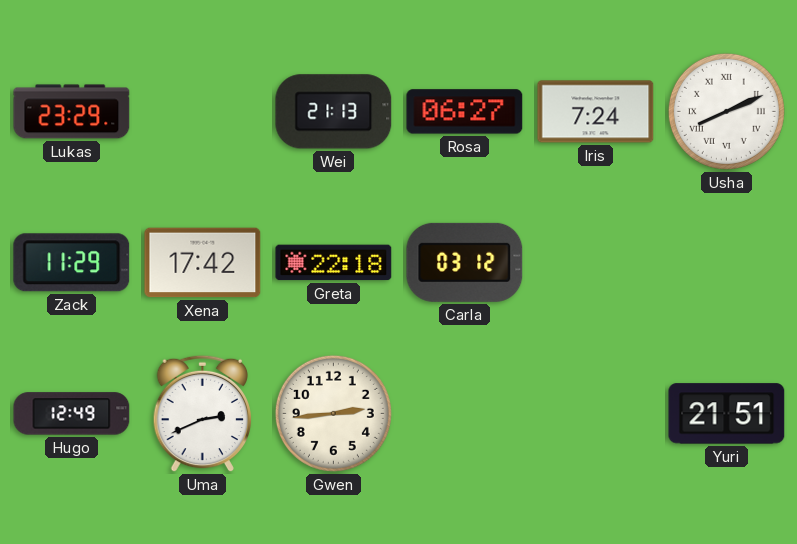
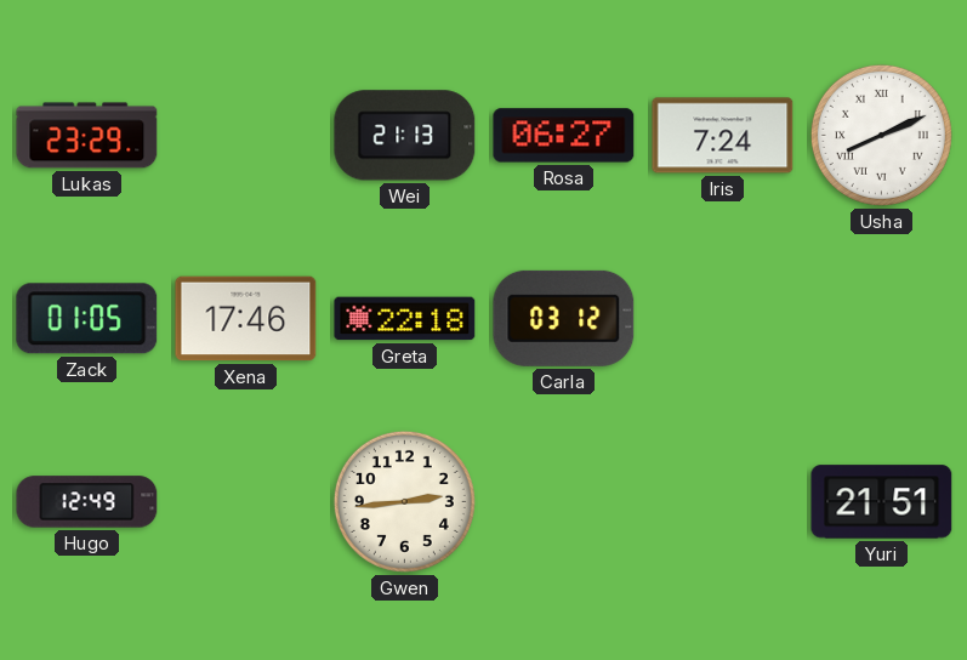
Zack: 11:29 -> 01:05 (87, 319)
Xena: 17:42 -> 17:46 (246, 319)
Uma: 2:41 -> none (202, 414)
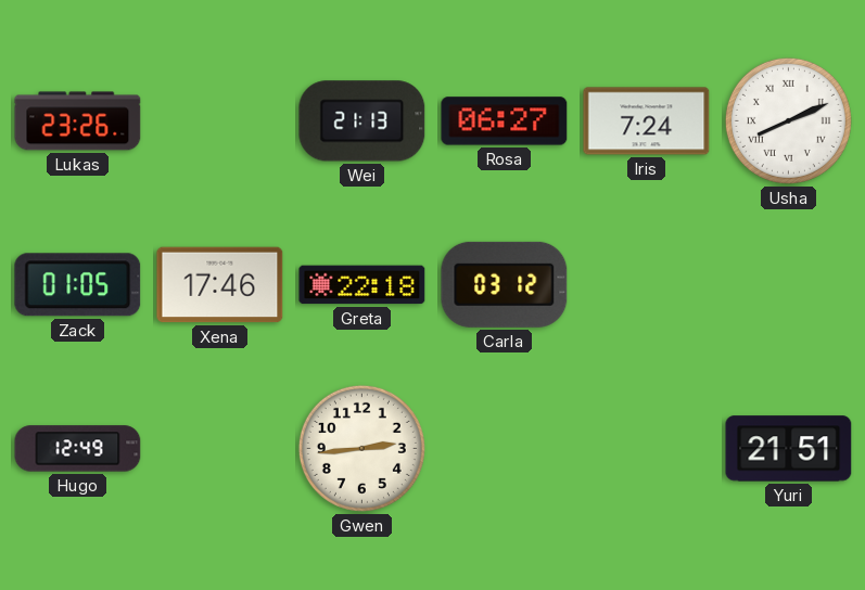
Lukas: 23:29 -> 23:26 (78, 121)
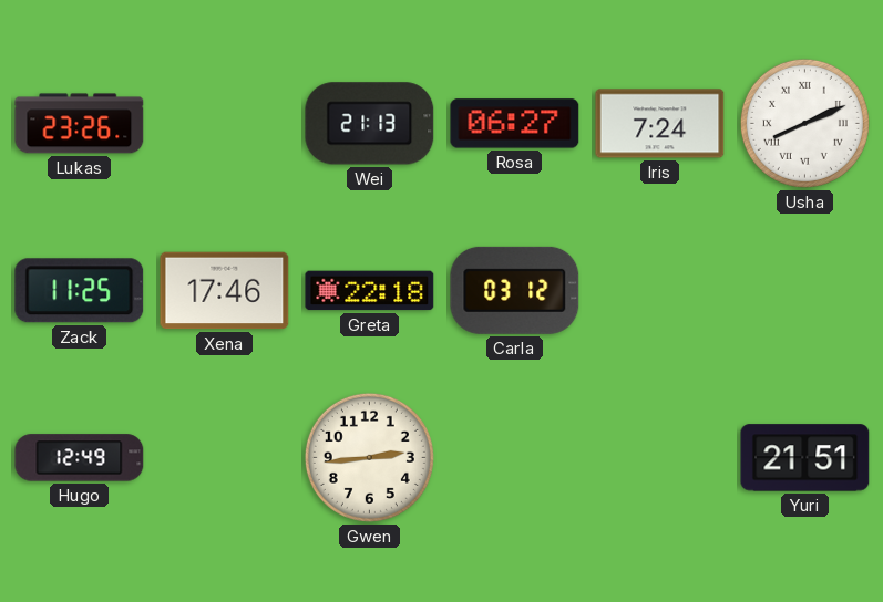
Zack: 01:05 -> 11:25 (80, 291)
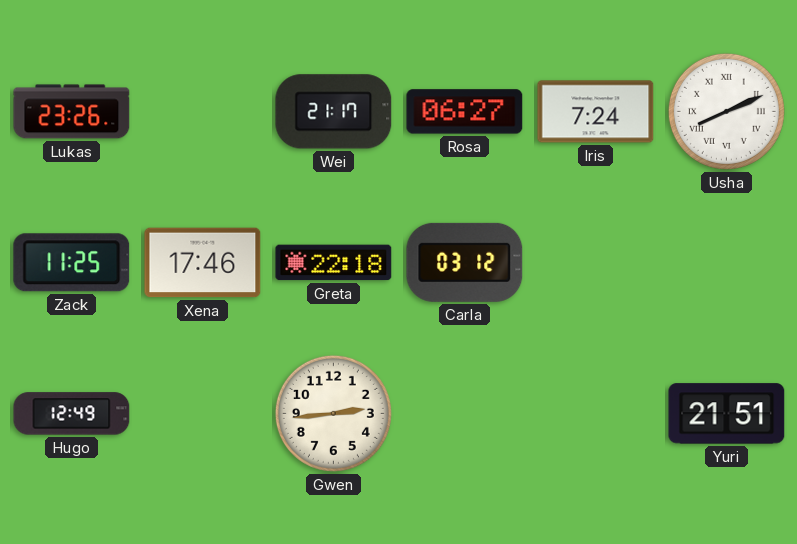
Wei: 21:13 -> 21:17 (334, 112)
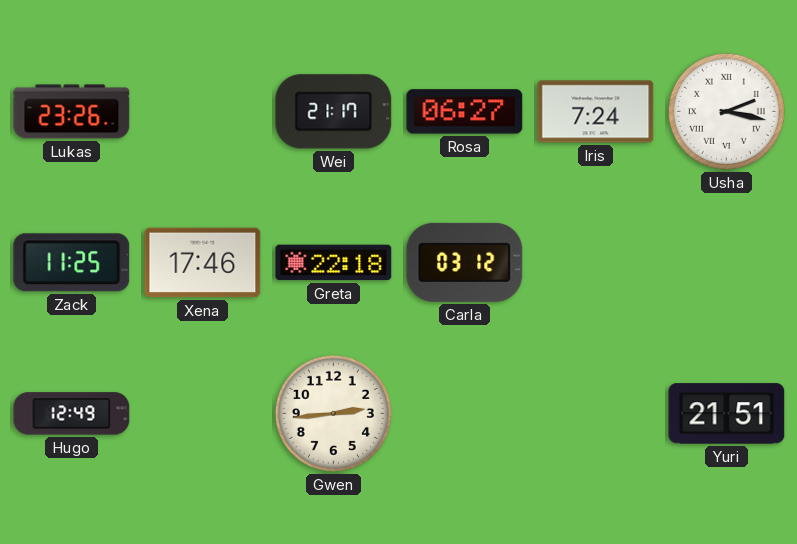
Usha: 8:11 -> 2:17 (726, 111)
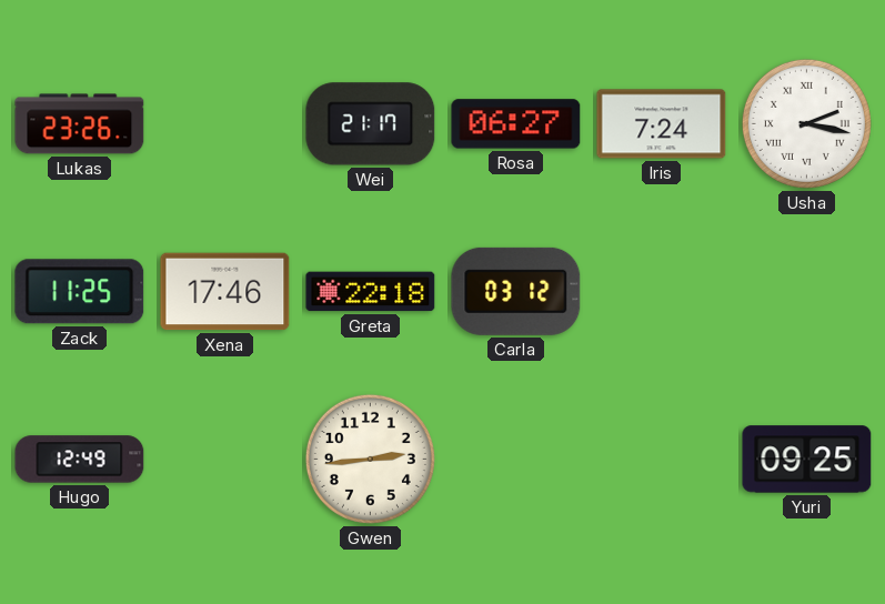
Yuri: 21:51 -> 09:25 (807, 460)
